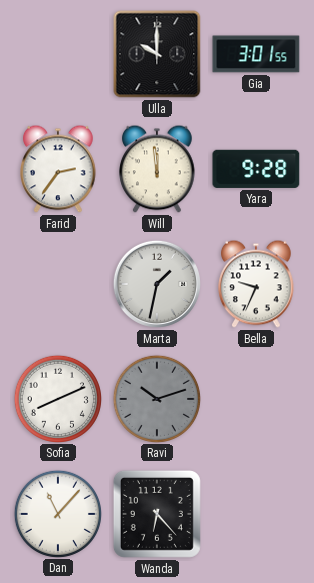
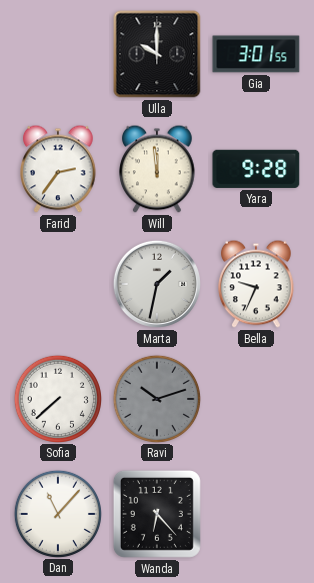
Sofia: 8:11 -> 7:38 (57, 398)
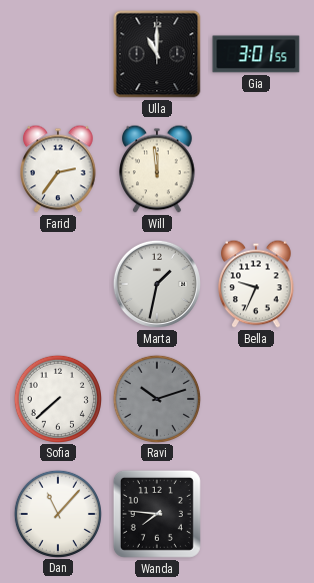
Ulla: 10:00 -> 11:00 (157, 54)
Yara: 9:28 -> none (256, 169)
Wanda: 6:23 -> 7:46 (157, 514)
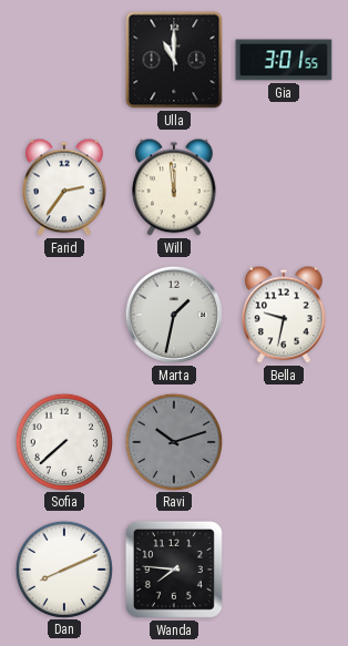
Bella: 9:34 -> 9:32 (284, 315)
Dan: 11:07 -> 8:11 (63, 568)
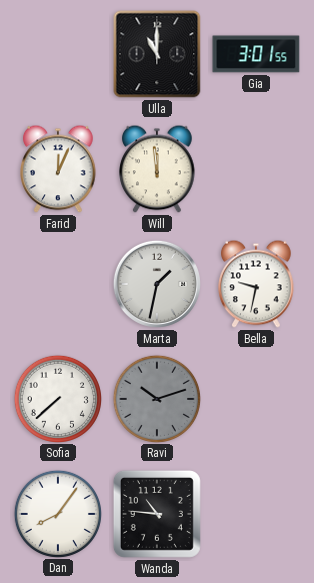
Farid: 2:36 -> 12:04 (58, 169)
Dan: 8:11 -> 8:06 (57, 513)
Wanda: 7:46 -> 10:46 (157, 514)
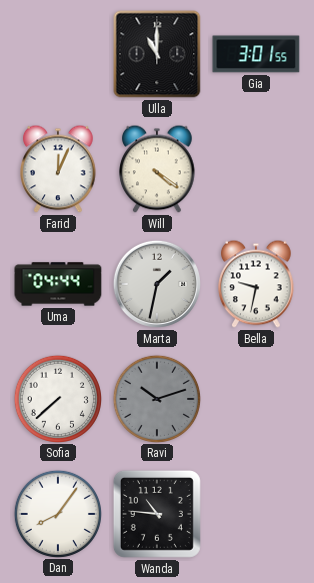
Will: 11:59 -> 4:21 (157, 169)
Uma: none -> 04:44 (58, 284)
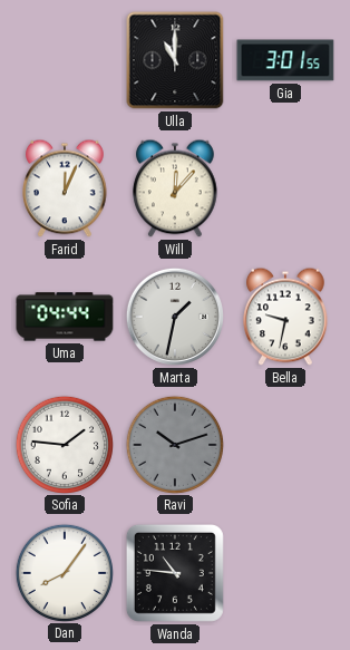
Will: 4:21 -> 12:07 (175, 188)
Sofia: 7:38 -> 1:46 (64, 444)
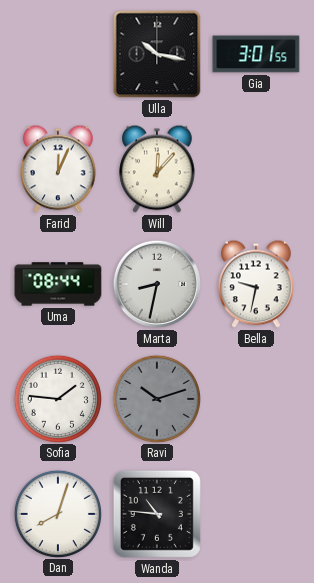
Ulla: 11:00 -> 10:17 (157, 54)
Uma: 04:44 -> 08:44 (58, 284)
Marta: 1:32 -> 8:32 (157, 284)
Dan: 8:06 -> 8:03 (57, 513)
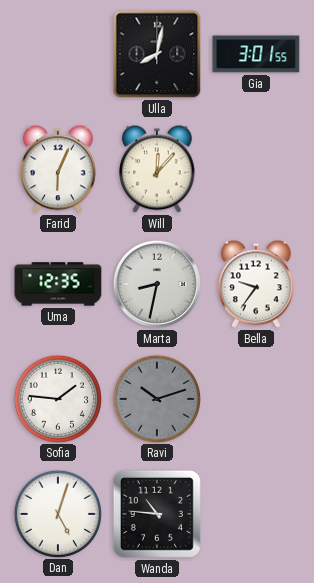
Ulla: 10:17 -> 8:02 (157, 54)
Farid: 12:04 -> 6:04 (58, 169)
Uma: 08:44 -> 12:35 (58, 284)
Bella: 9:32 -> 9:36 (256, 284)
Dan: 8:03 -> 5:03 (57, 513)
